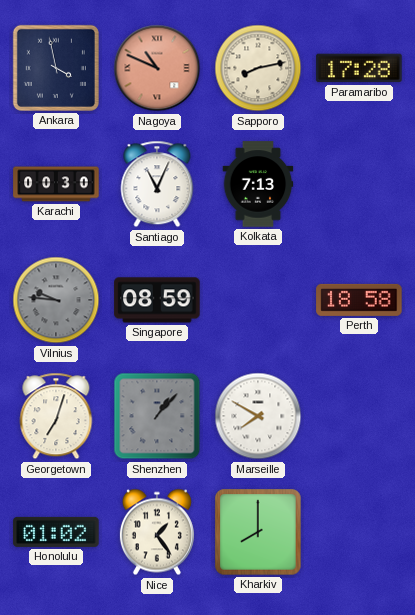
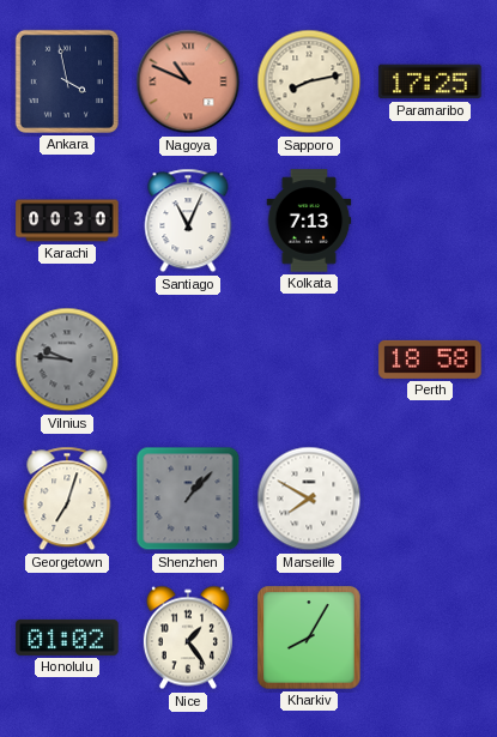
Paramaribo: 17:28 -> 17:25 (430, 81)
Singapore: 08:59 -> none (157, 300)
Kharkiv: 8:00 -> 8:05 (309, 638)
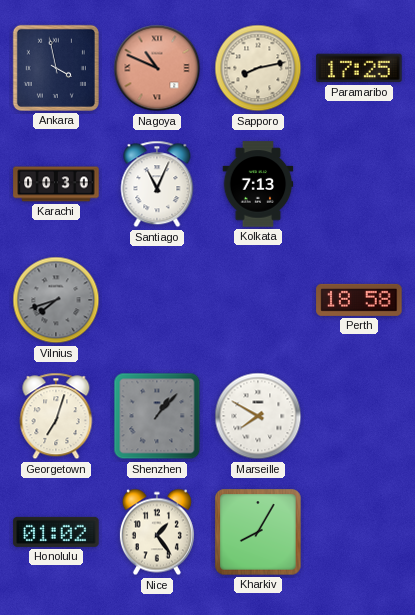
Vilnius: 9:46 -> 7:42 (56, 300)
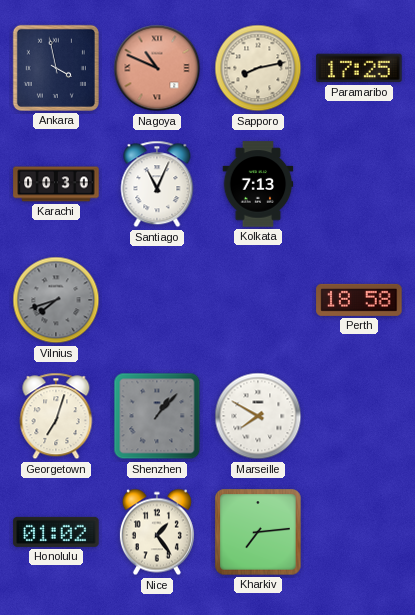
Kharkiv: 8:05 -> 7:14 (258, 532)
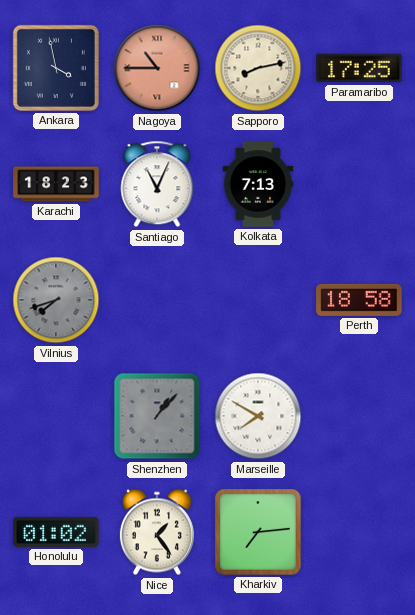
Nagoya: 10:49 -> 10:45 (157, 68)
Karachi: 00:30 -> 18:23 (56, 184)
Georgetown: 7:03 -> none (56, 416)
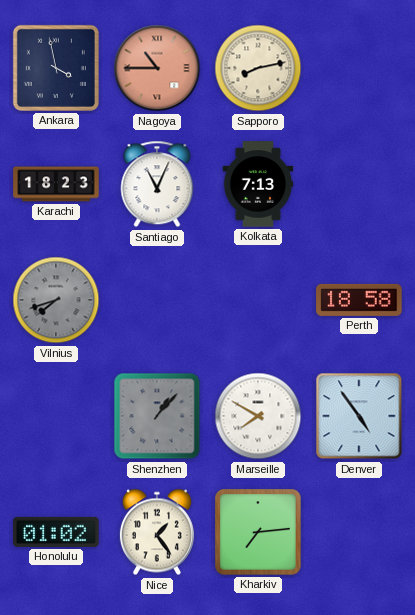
Paramaribo: 17:25 -> none (359, 68)
Denver: none -> 4:54 (359, 416)
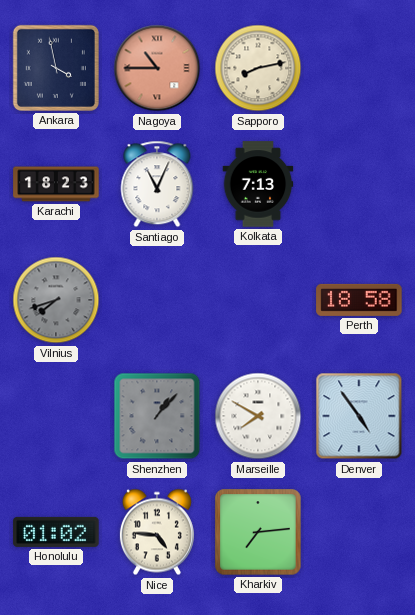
Nice: 1:24 -> 4:46 (157, 532)
